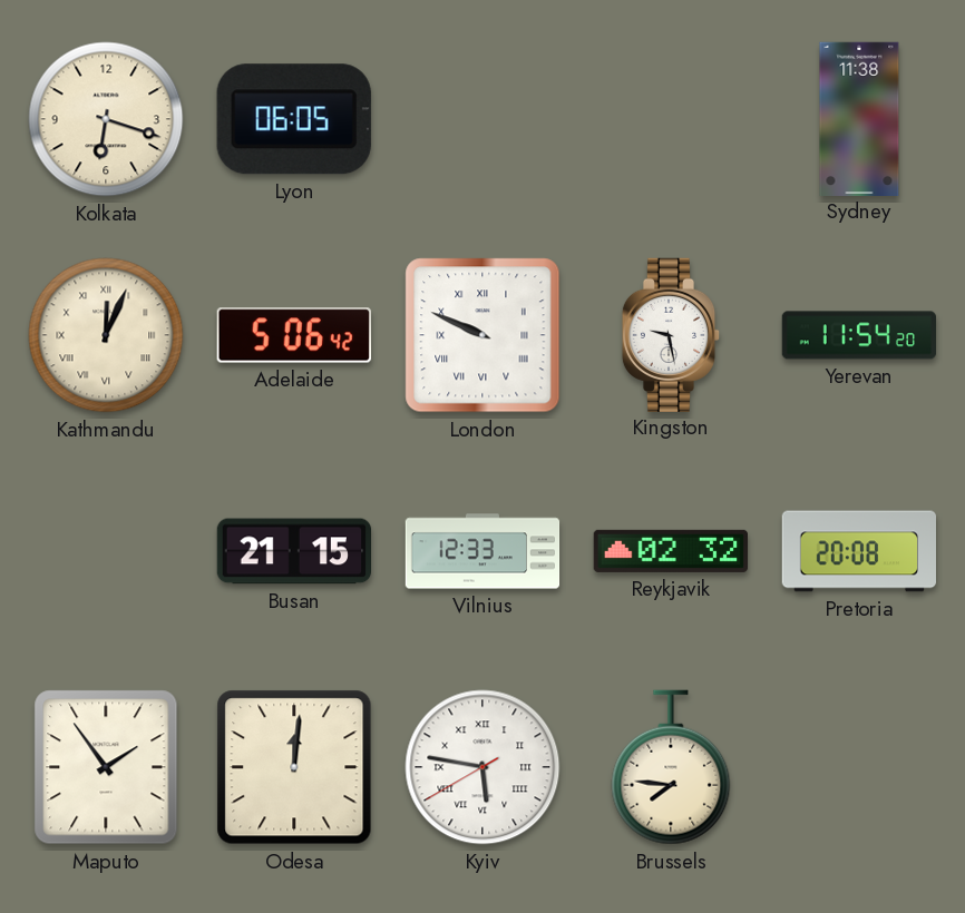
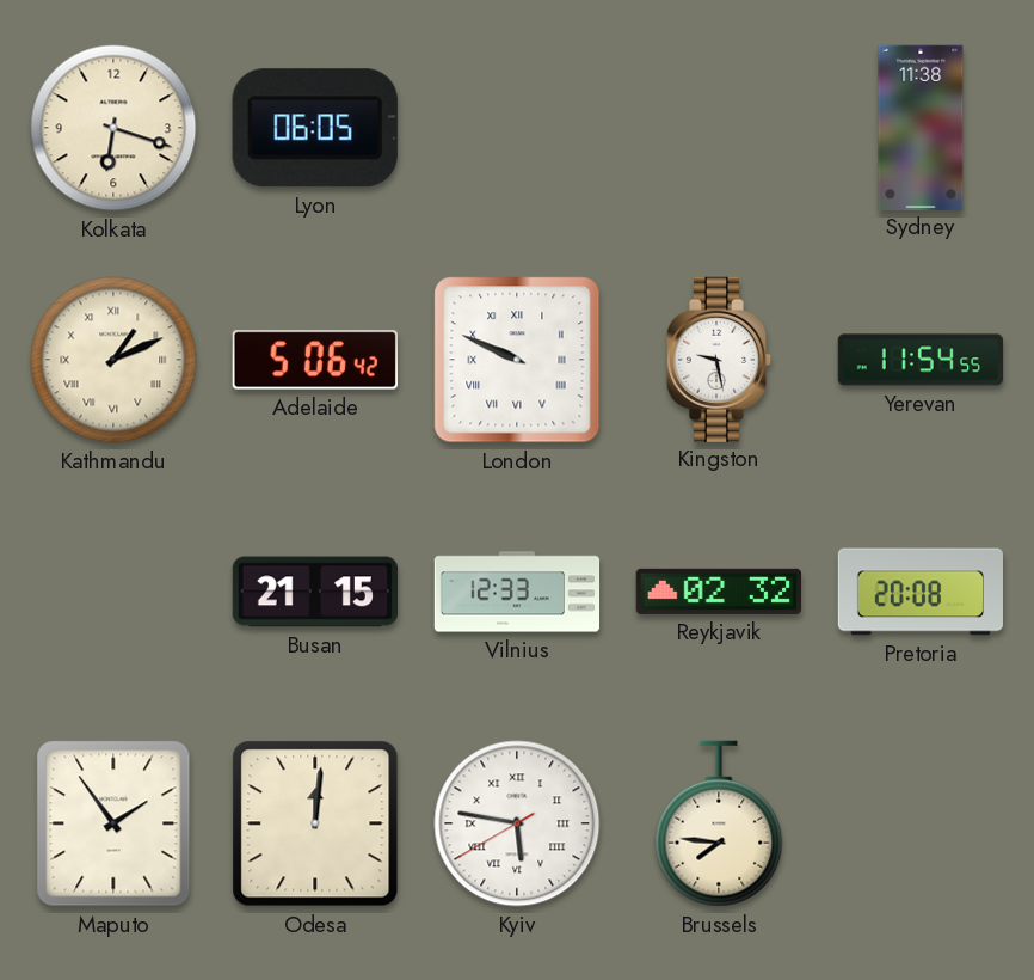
Kathmandu: 12:04 -> 1:11 (113, 360)
Yerevan: 11:54:20 -> 11:54:55 (921, 360)
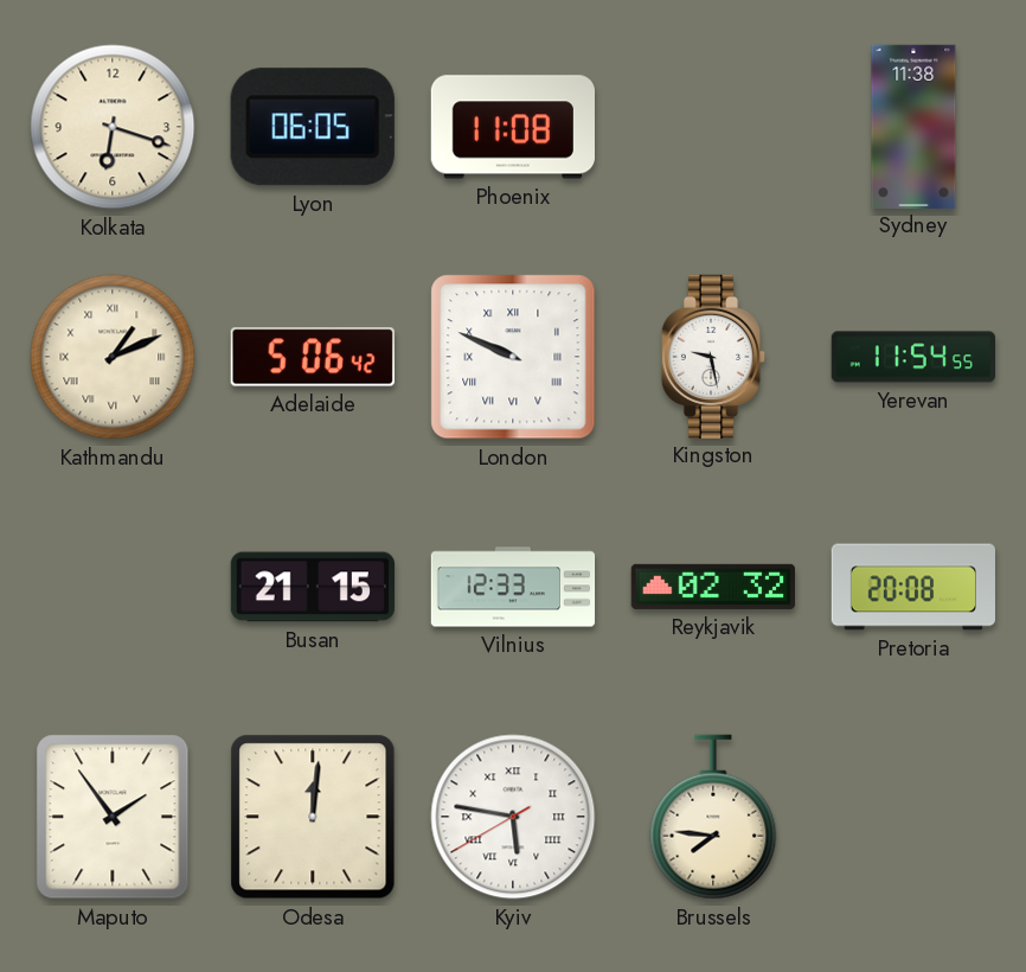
Phoenix: none -> 11:08 (512, 127)
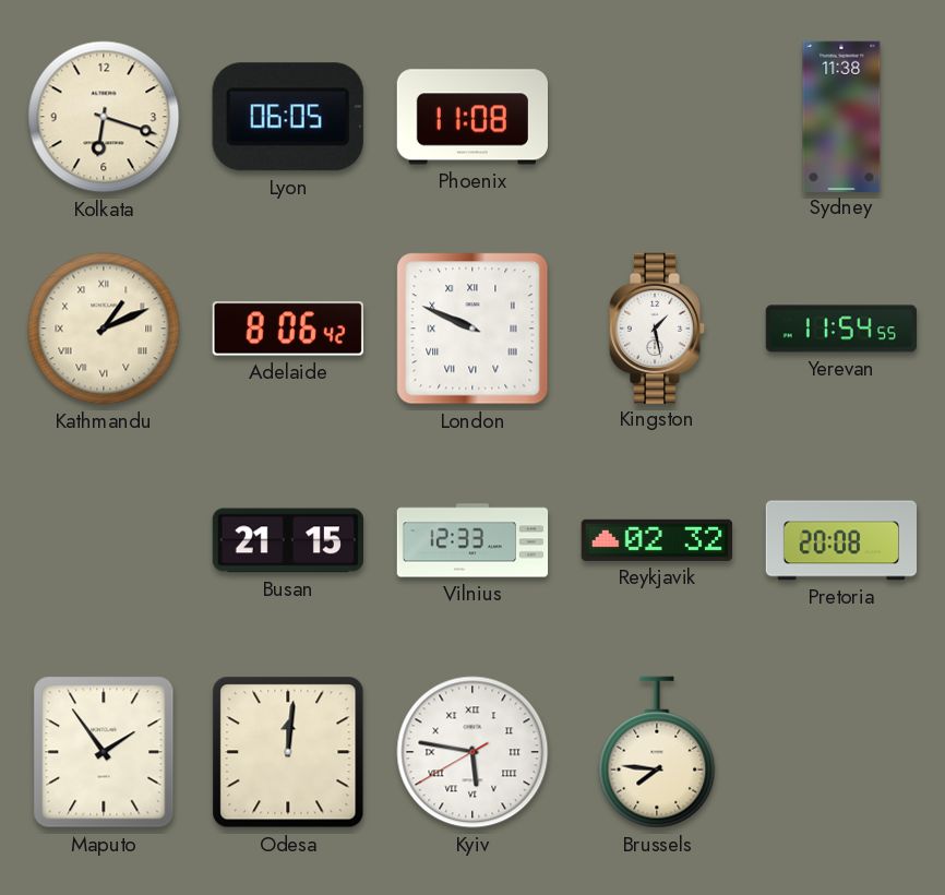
Adelaide: 5:06 -> 8:06 (288, 329)
Kingston: 9:28 -> 1:28 (657, 327)
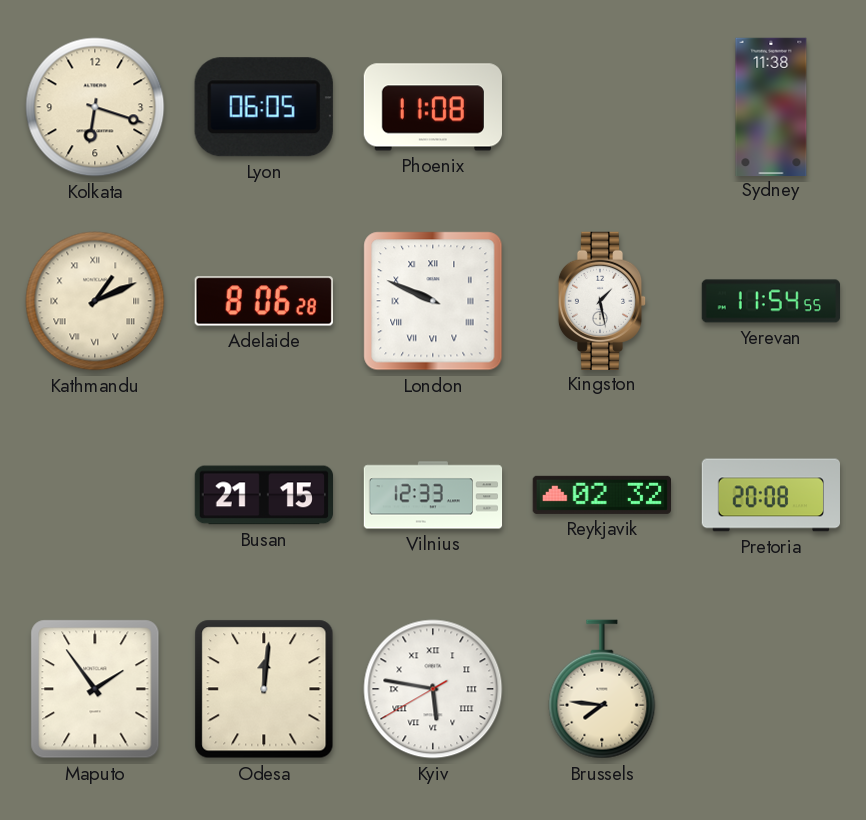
Adelaide: 8:06:42 -> 8:06:28 (264, 301)
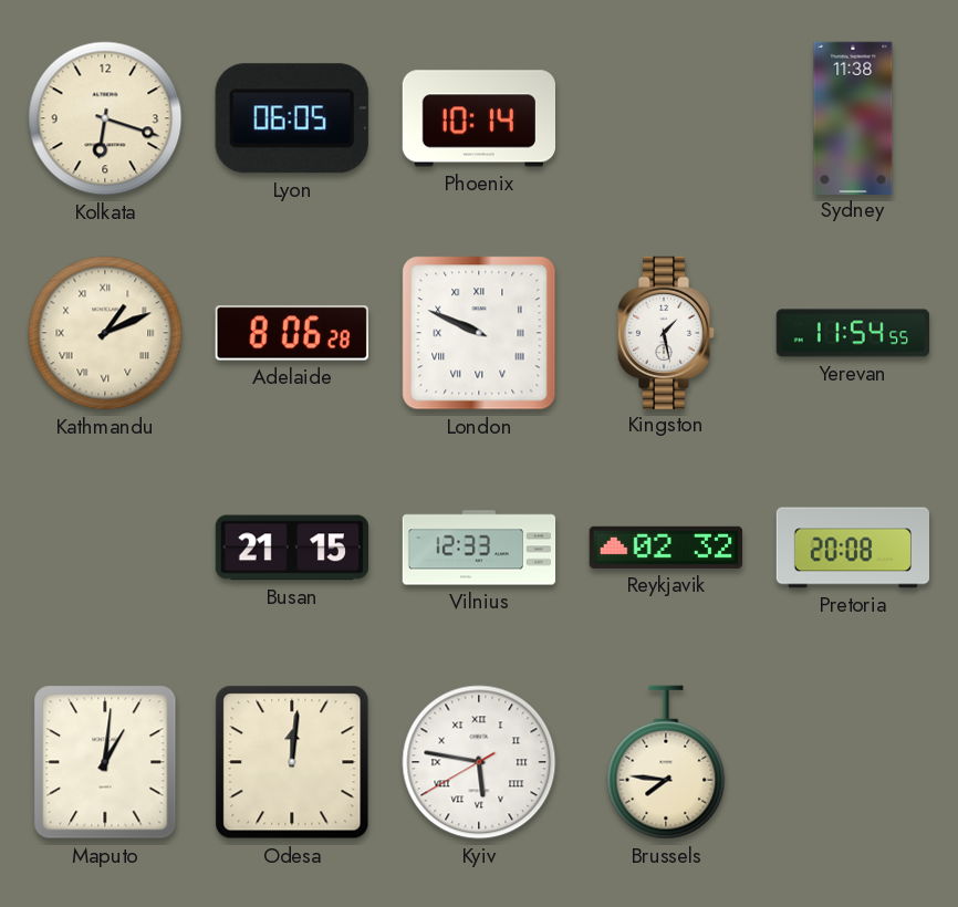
Phoenix: 11:08 -> 10:14 (478, 118)
Maputo: 1:54 -> 1:01 (105, 762)
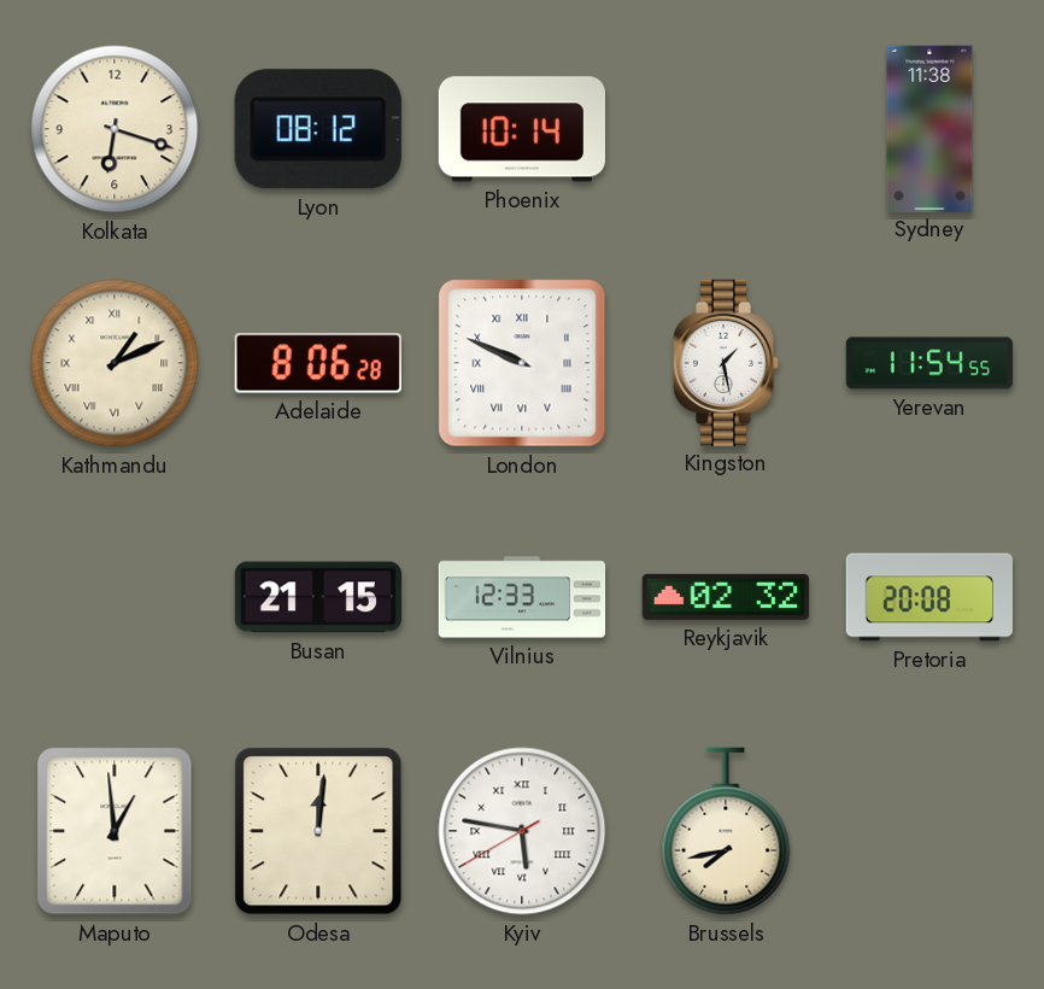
Lyon: 06:05 -> 08:12 (318, 129)
Maputo: 1:01 -> 12:59 (115, 831)
Brussels: 7:46 -> 7:43 (726, 831)
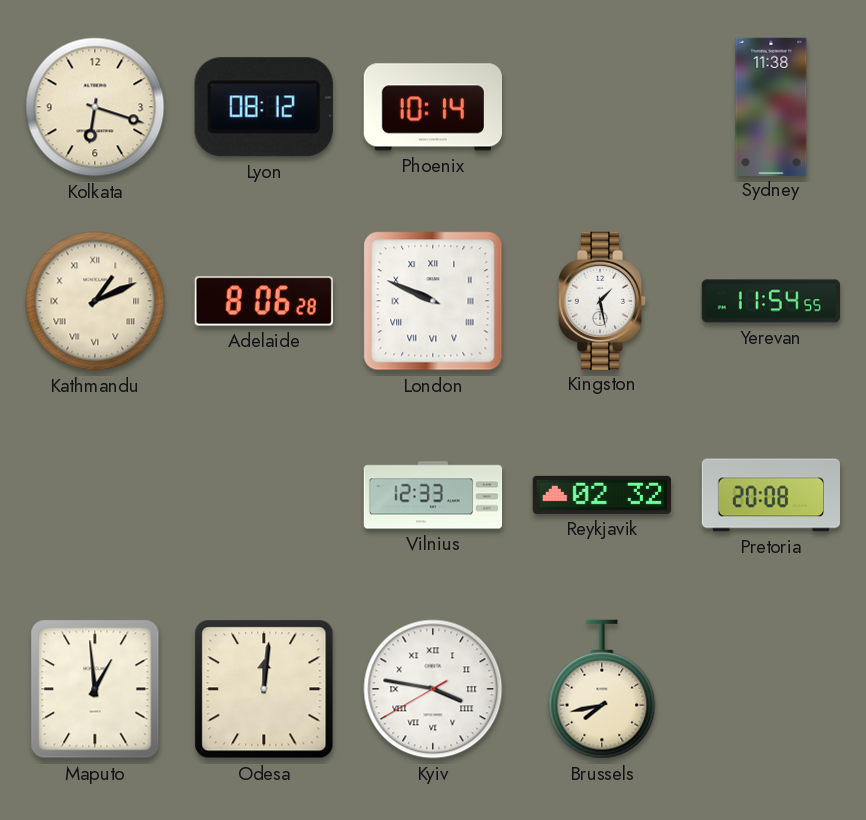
Busan: 21:15 -> none (317, 597)
Kyiv: 5:46 -> 3:46 (433, 689)
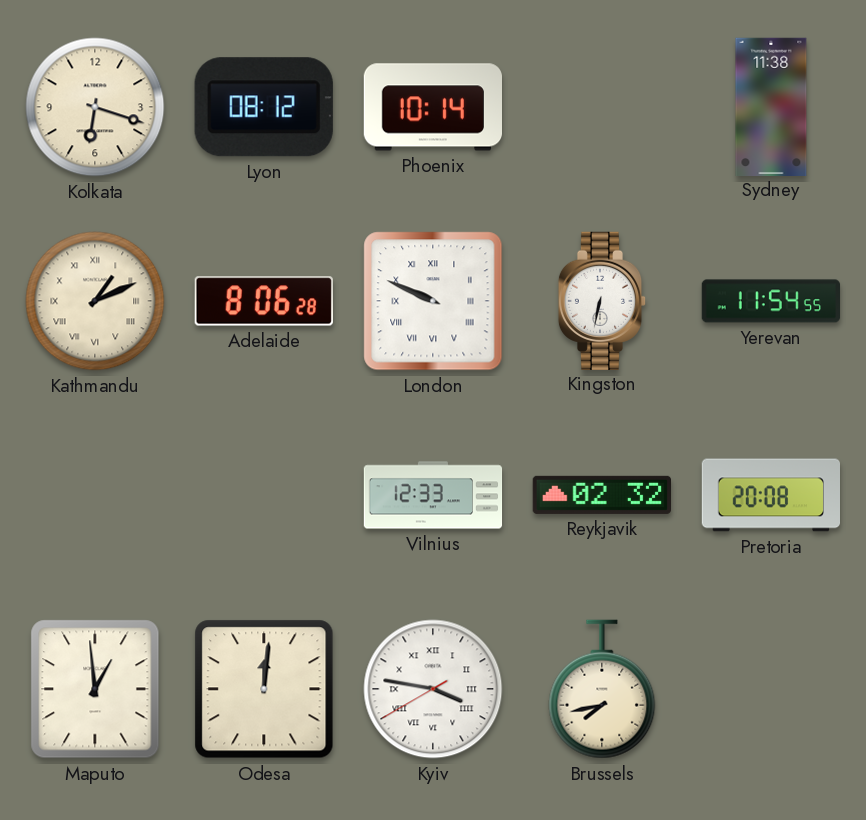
Kingston: 1:28 -> 6:32 (602, 300)
